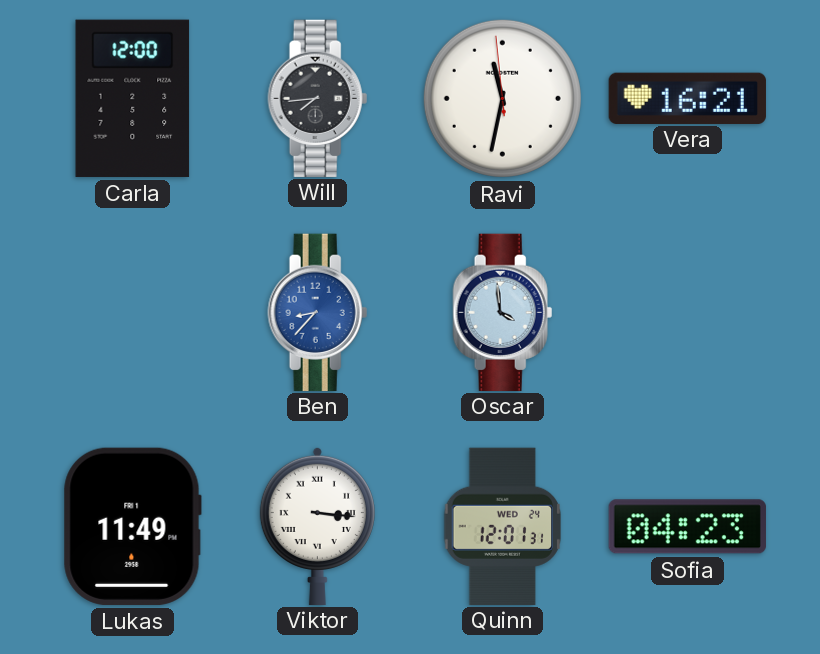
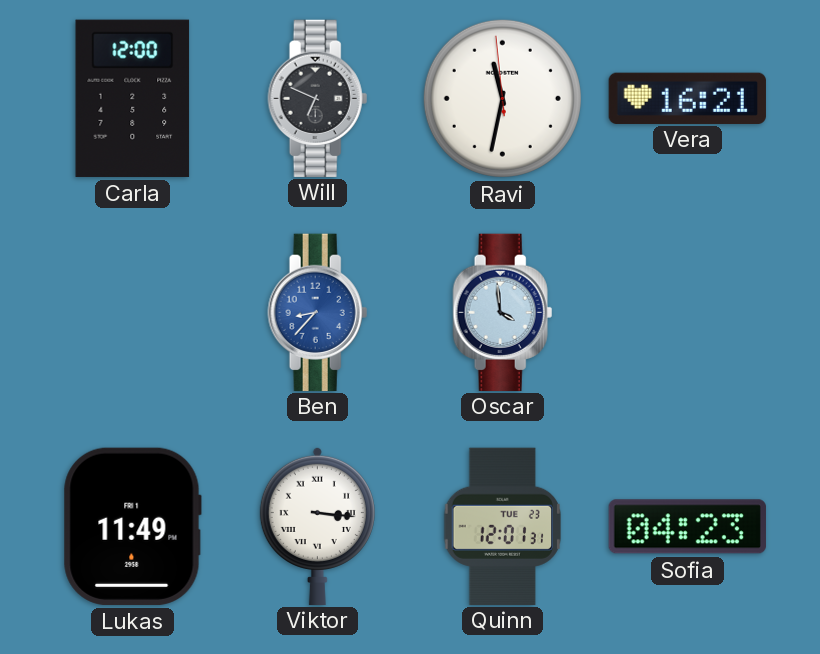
Will: 7:44 -> 6:49 (318, 98)
Quinn date: WED 24 -> TUE 23 (502, 526)
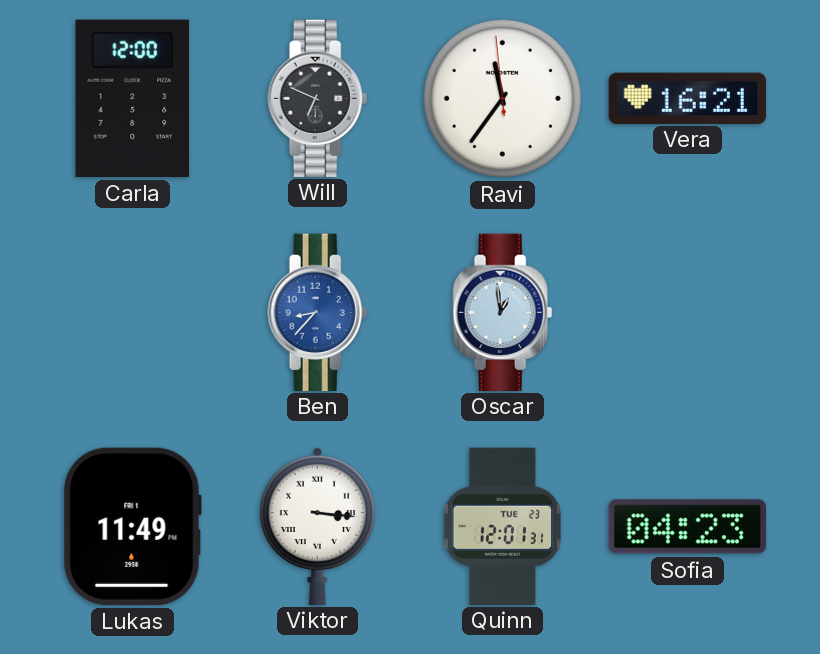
Ravi: 11:31 -> 11:35 (502, 98)
Oscar: 3:59 -> 12:59 (503, 312)
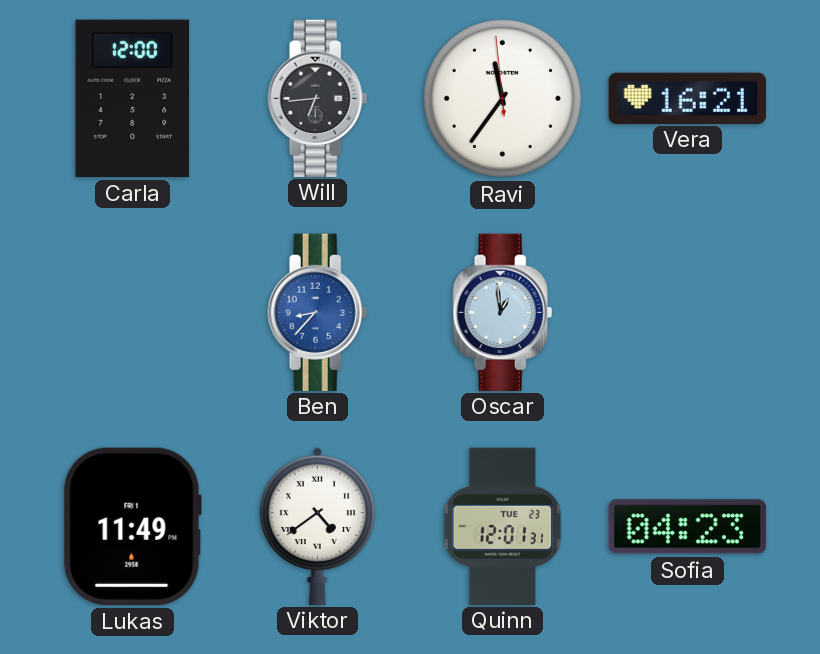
Will: 6:49 -> 6:44 (318, 98)
Viktor: 3:16 -> 4:39 (317, 525)
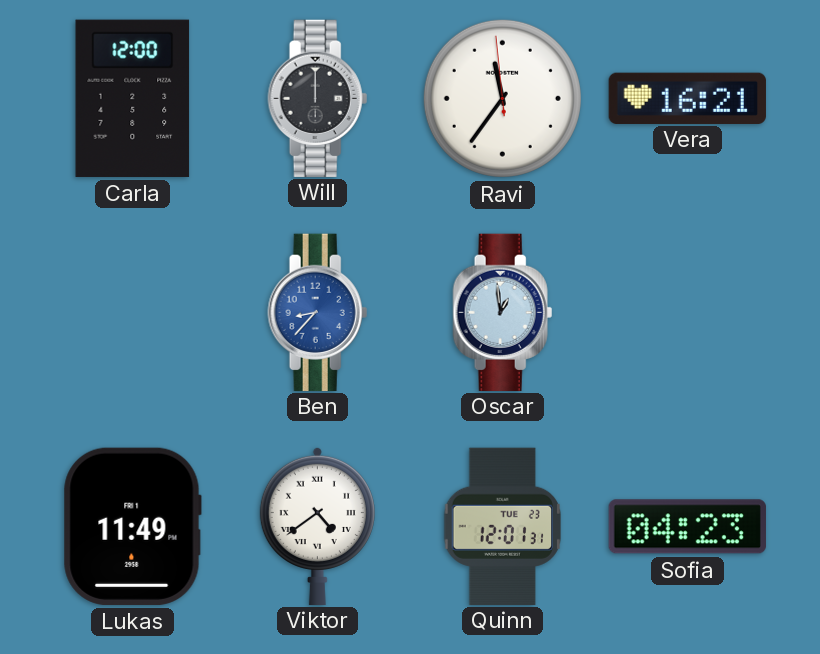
Will: 6:44 -> 12:00 (318, 98)
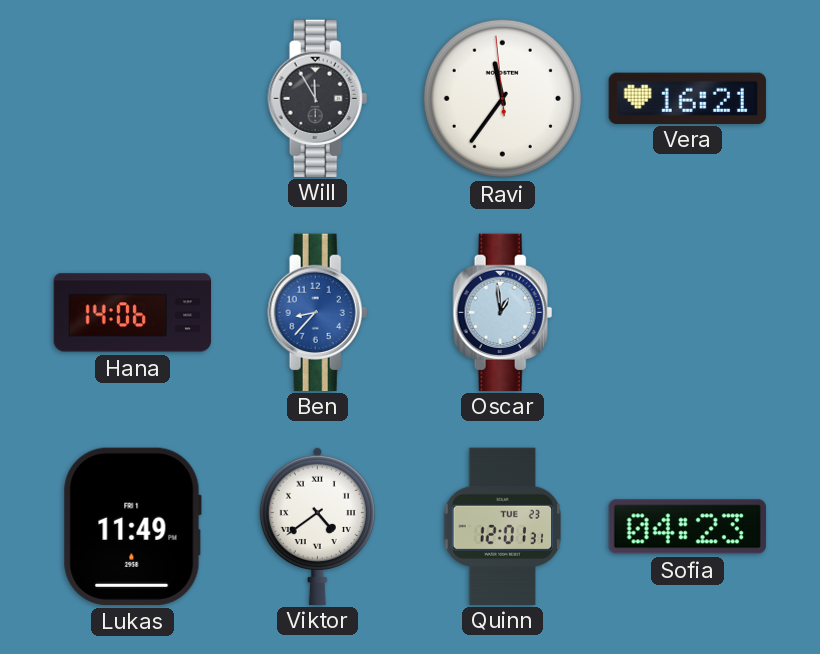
Carla: 12:00 -> none (133, 98)
Will: 12:00 -> 11:55 (318, 98)
Hana: none -> 14:06 (133, 313)
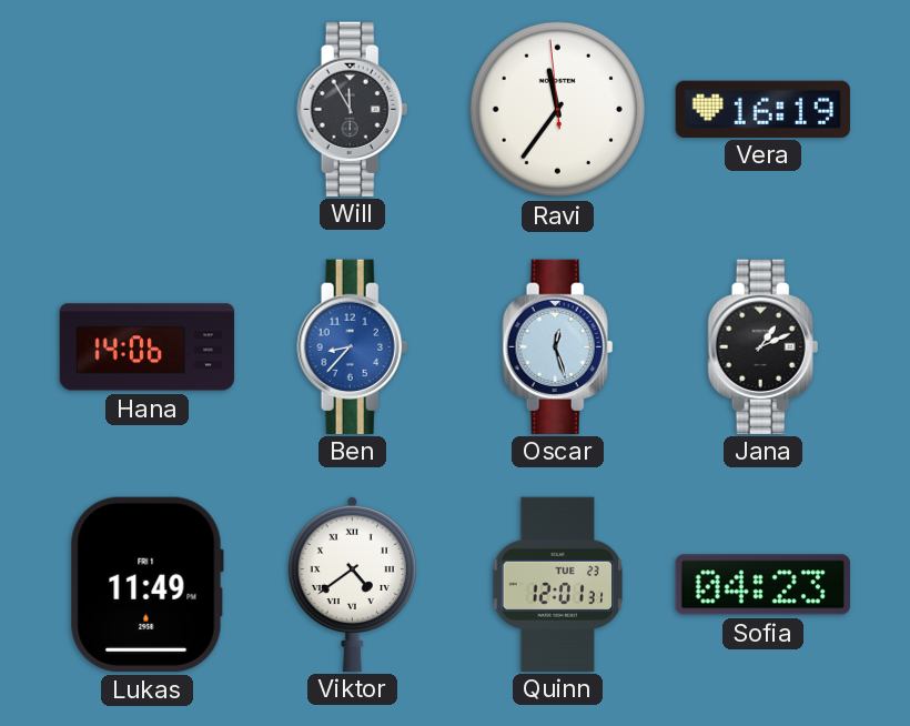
Vera: 16:21 -> 16:19 (762, 109)
Oscar: 12:59 -> 12:27 (558, 346)
Jana: none -> 1:11 (764, 346)
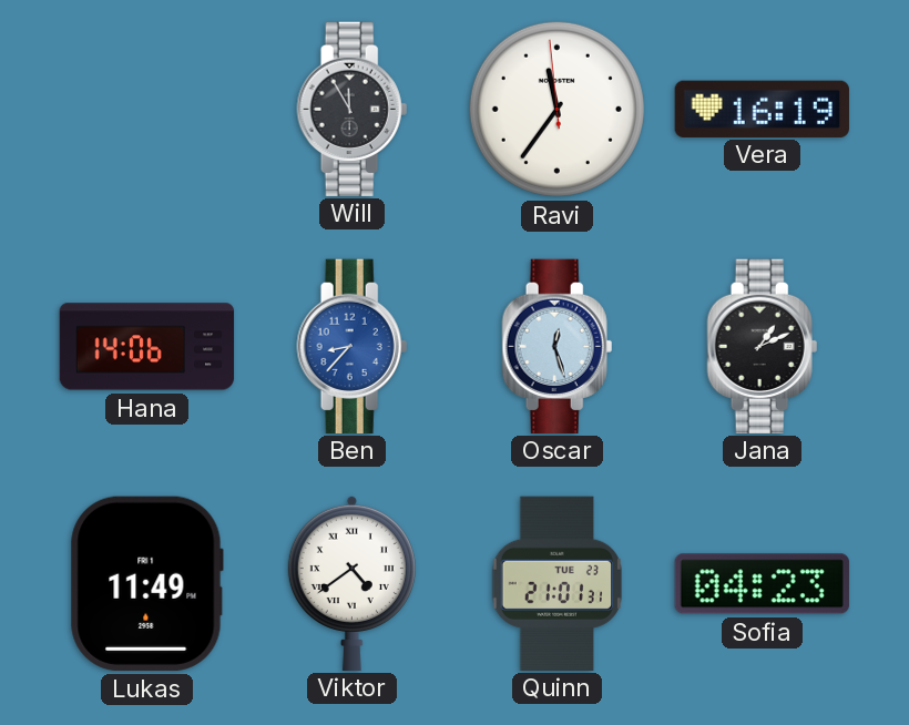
Quinn: 12:01 -> 21:01 (556, 583)
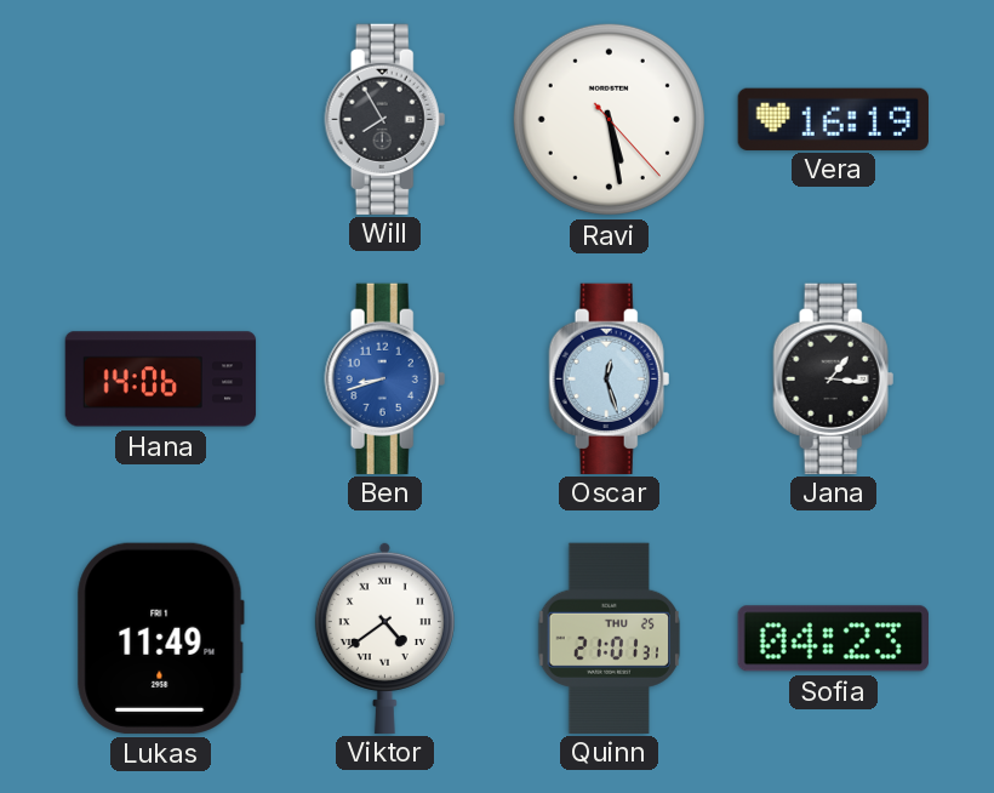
Will: 11:55 -> 7:55 (385, 119)
Ravi: 11:35 -> 5:28 (609, 119)
Ben: 8:37 -> 8:42 (385, 378)
Jana: 1:11 -> 1:16 (834, 378)
Quinn date: TUE 23 -> THU 25 (609, 638)
